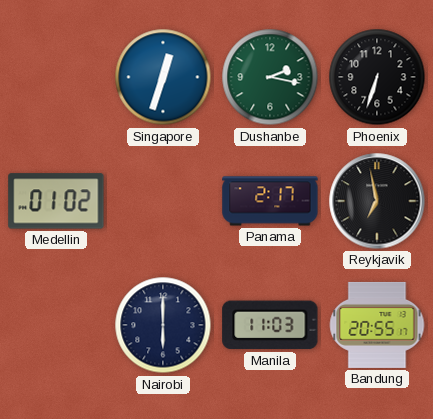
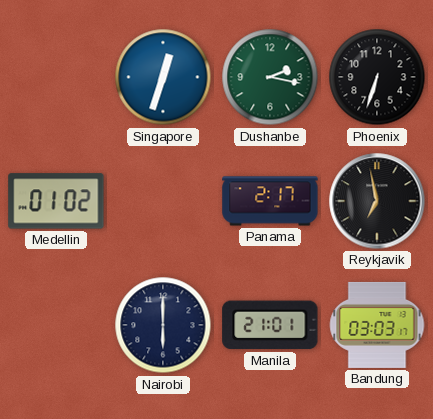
Manila: 11:03 -> 21:01 (270, 325)
Bandung: 20:55 -> 03:03 (377, 325)
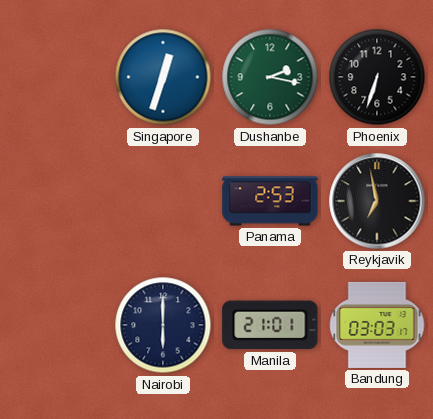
Medellin: 01:02 -> none (56, 201)
Panama: 2:17 -> 2:53 (270, 201)
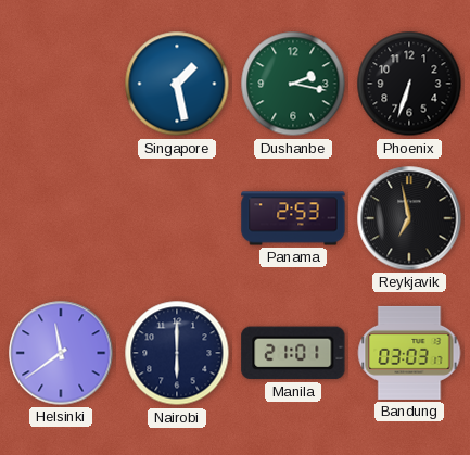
Singapore: 12:33 -> 1:28 (177, 84)
Helsinki: none -> 11:39 (61, 353)
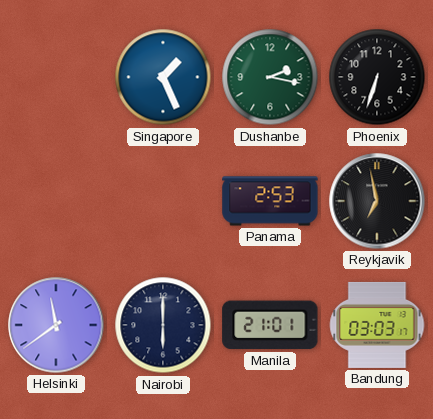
Singapore: 1:28 -> 1:26 (163, 77)
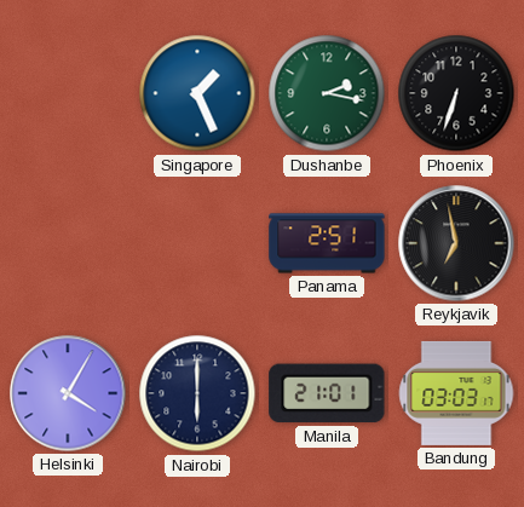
Panama: 2:53 -> 2:51 (327, 243)
Helsinki: 11:39 -> 4:05 (68, 393)
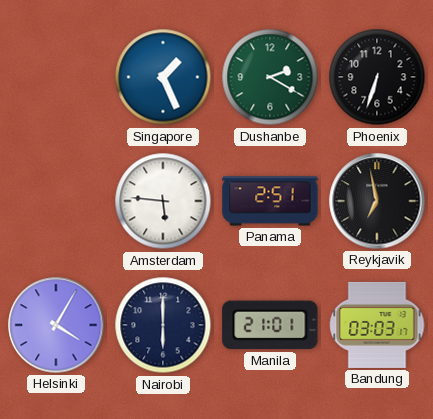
Dushanbe: 2:17 -> 2:20 (270, 77)
Amsterdam: none -> 5:46 (163, 201)
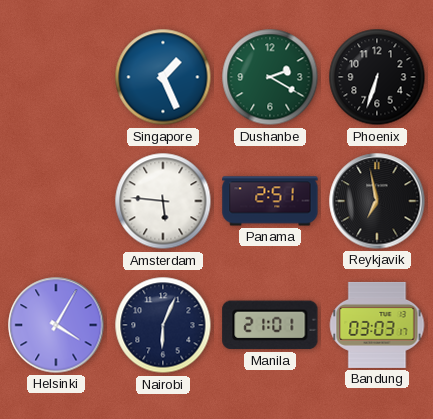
Nairobi: 6:00 -> 6:04 (163, 325)
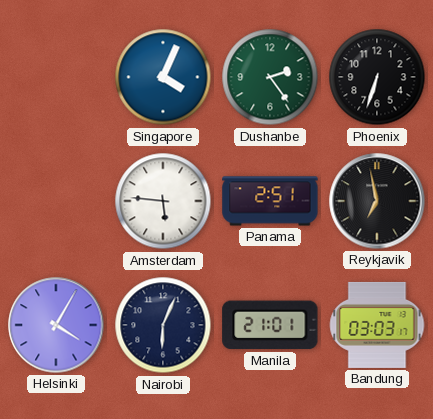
Singapore: 1:26 -> 4:04 (163, 77)
Dushanbe: 2:20 -> 2:24 (270, 77)
